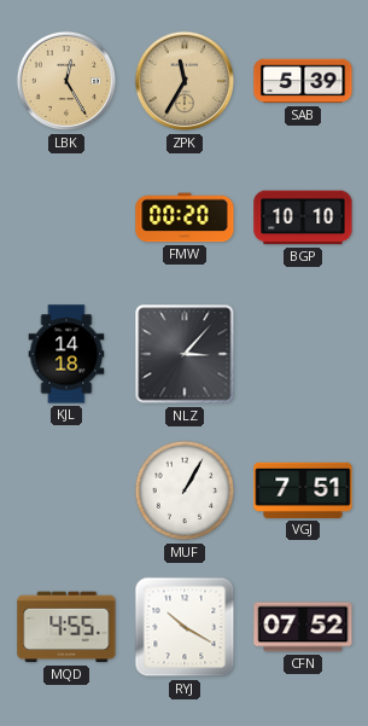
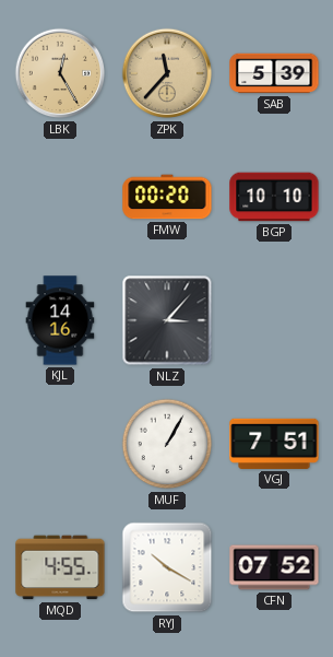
ZPK: 11:35 -> 11:37 (167, 73)
KJL: 14:18 -> 14:16 (60, 320)
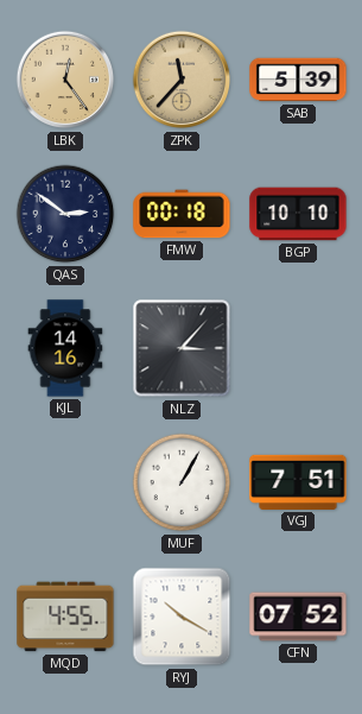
LBK: 12:25 -> 12:24 (65, 80)
QAS: none -> 2:51 (65, 214)
FMW: 00:20 -> 00:18 (182, 214)
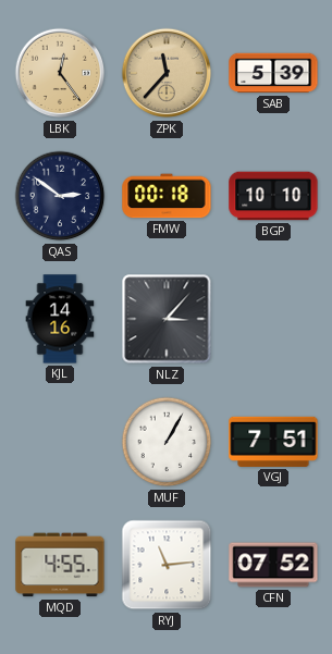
RYJ: 10:20 -> 11:14 (167, 565)
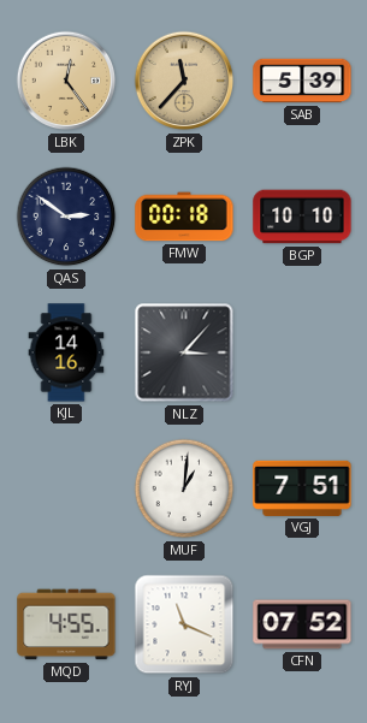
MUF: 1:05 -> 1:01 (184, 488)
RYJ: 11:14 -> 11:19 (184, 624)
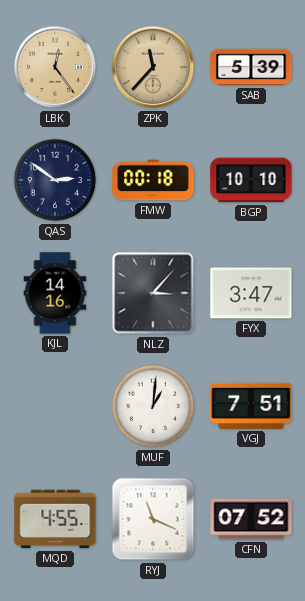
FYX: none -> 3:47 (251, 293)
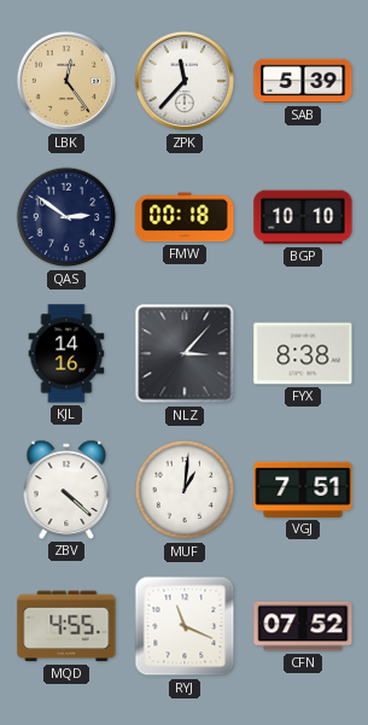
ZPK dial: champagne -> white (185, 81)
FYX: 3:47 -> 8:38 (303, 353)
ZBV: none -> 4:22 (66, 490)
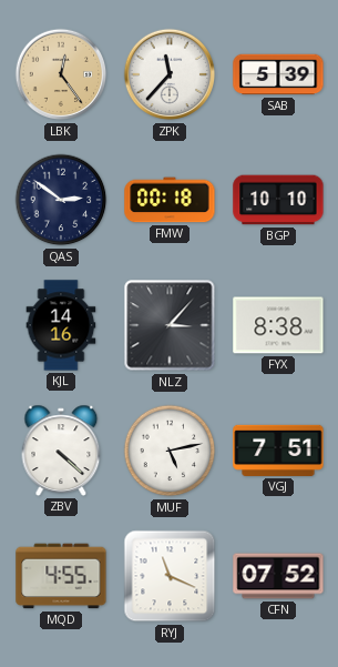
MUF: 1:01 -> 5:13 (170, 451)
